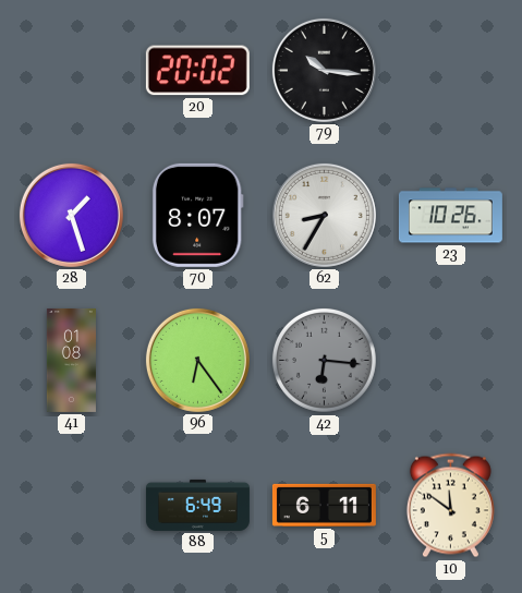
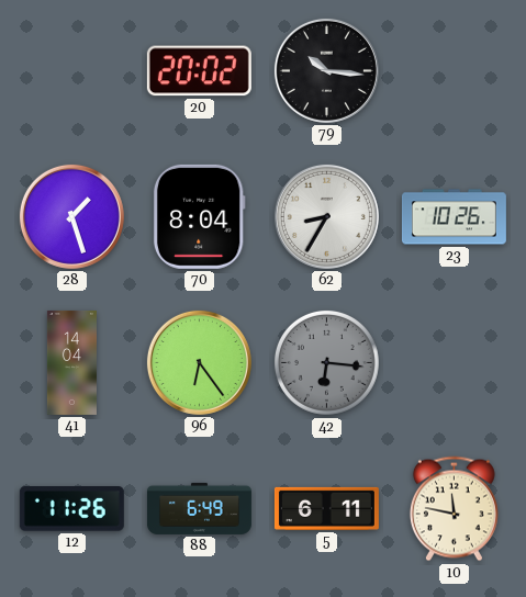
70: 8:07 -> 8:04 (199, 216)
41: 01:08 -> 14:04 (71, 362)
12: none -> 11:26 (71, 509)
10: 11:51 -> 11:47 (454, 509)
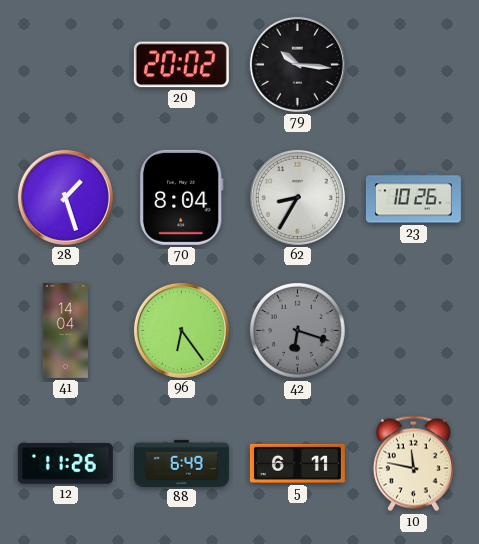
42: 6:16 -> 6:18 (297, 330)
